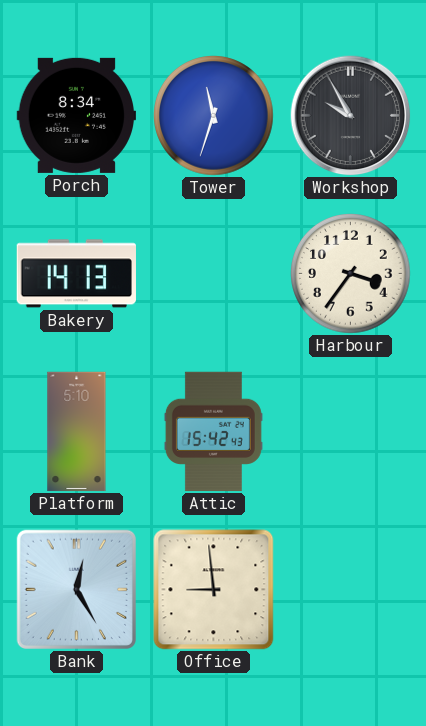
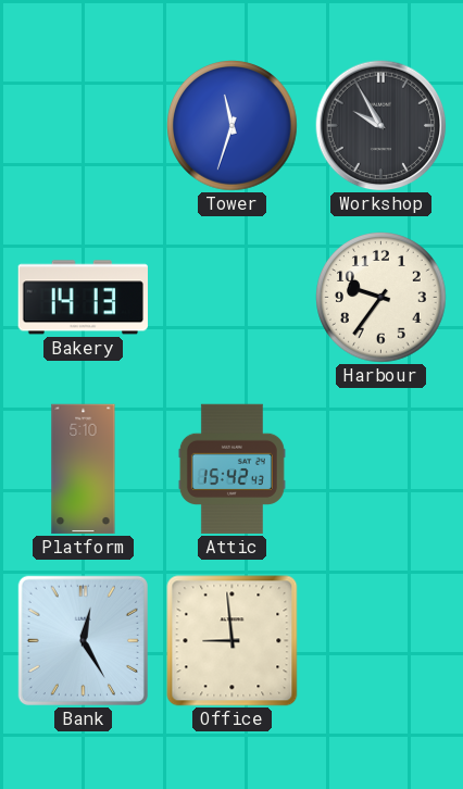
Porch: 8:34 -> none (77, 115)
Harbour: 3:36 -> 9:36 (381, 298)
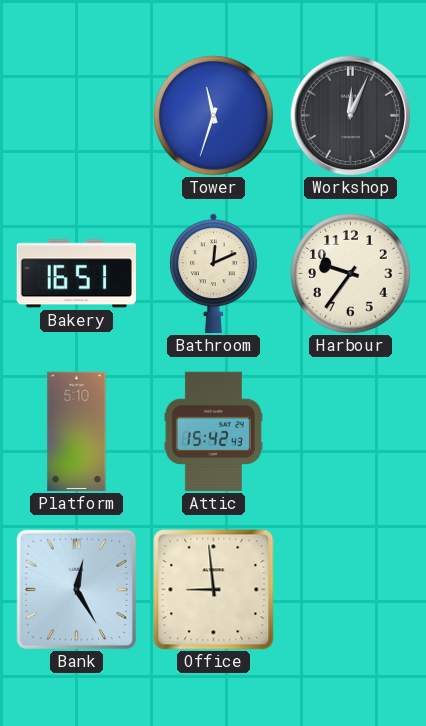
Workshop: 9:55 -> 12:04 (351, 116)
Bakery: 14:13 -> 16:51 (76, 274)
Bathroom: none -> 12:11 (214, 274)
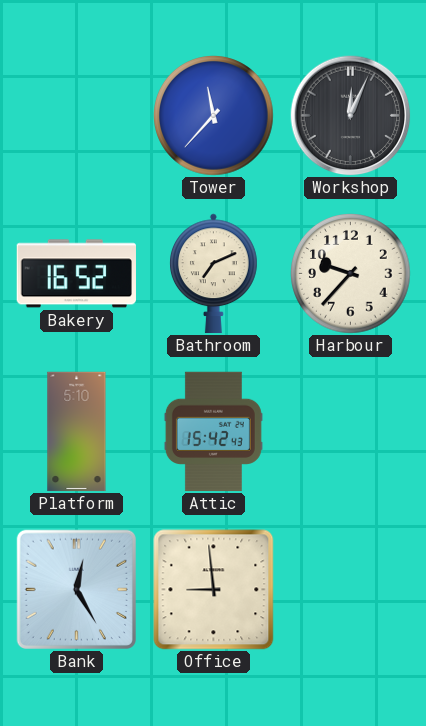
Tower: 11:33 -> 11:37 (214, 116)
Bakery: 16:51 -> 16:52 (76, 274)
Bathroom: 12:11 -> 7:11 (214, 274)
Harbour: 9:36 -> 9:37 (351, 274)
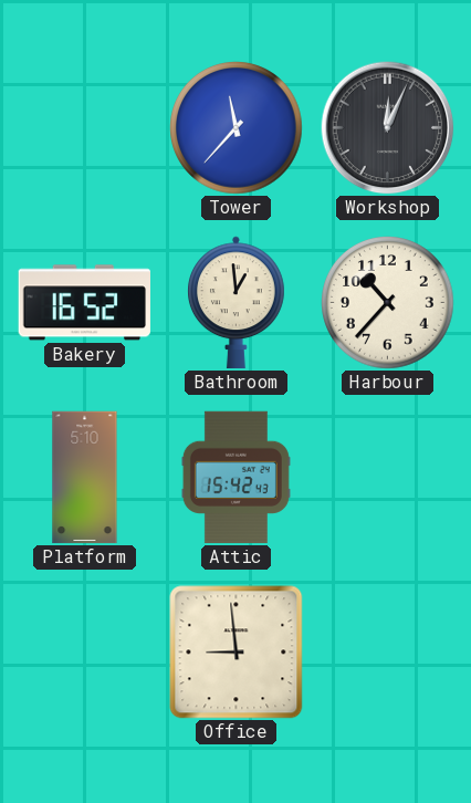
Bathroom: 7:11 -> 12:59 (237, 303)
Harbour: 9:37 -> 10:37 (388, 303)
Bank: 12:25 -> none (76, 589)
